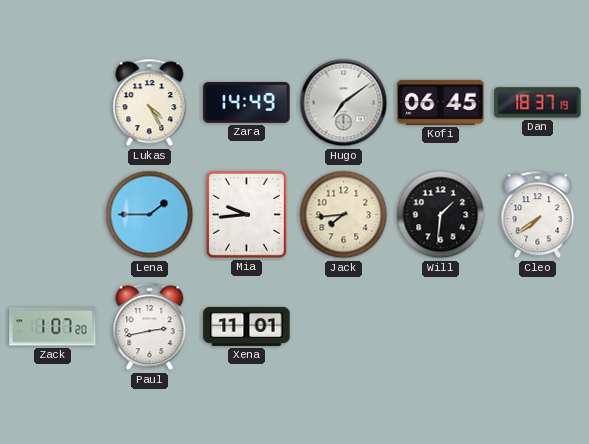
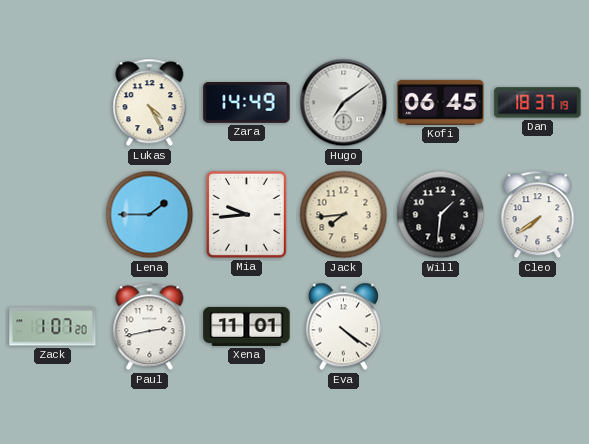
Eva: none -> 4:21 (343, 327)
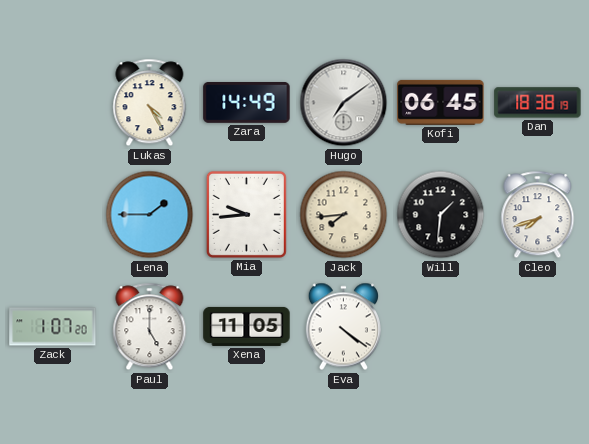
Dan: 18:37 -> 18:38 (538, 103)
Cleo: 7:39 -> 7:42 (538, 215)
Paul: 2:43 -> 5:00 (150, 327)
Xena: 11:01 -> 11:05 (247, 326)
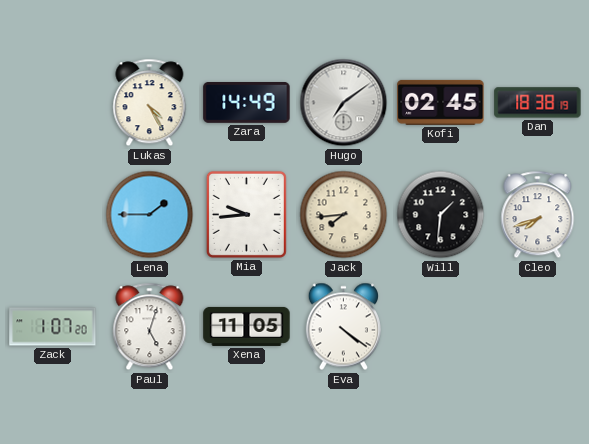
Kofi: 06:45 -> 02:45 (441, 102)
Paul: 5:00 -> 5:03 (150, 327)
